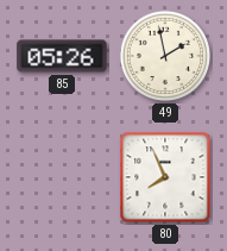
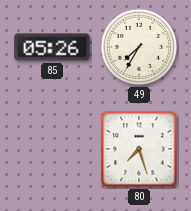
49: 1:58 -> 7:35 (139, 47)
80: 7:56 -> 7:27 (139, 149)
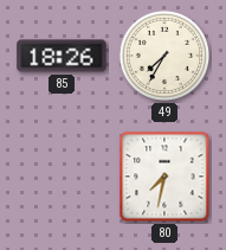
85: 05:26 -> 18:26 (62, 56)
80: 7:27 -> 7:32 (164, 177)
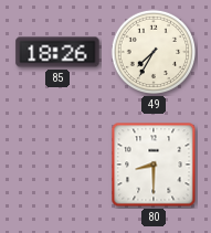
80: 7:32 -> 8:30 (154, 165)
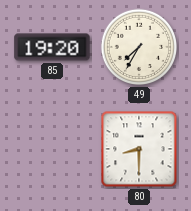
85: 18:26 -> 19:20 (52, 47)
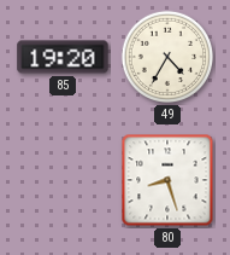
49: 7:35 -> 4:35 (167, 57)
80: 8:30 -> 8:27 (167, 180)
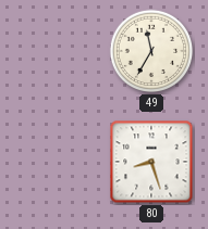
85: 19:20 -> none (63, 57)
49: 4:35 -> 11:35 (151, 51)
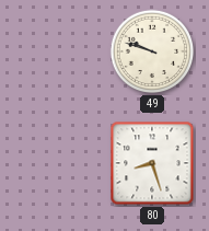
49: 11:35 -> 9:48 (152, 51)
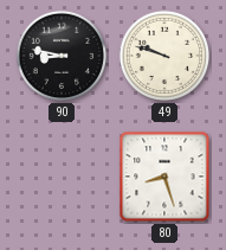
90: none -> 8:47 (62, 56)
